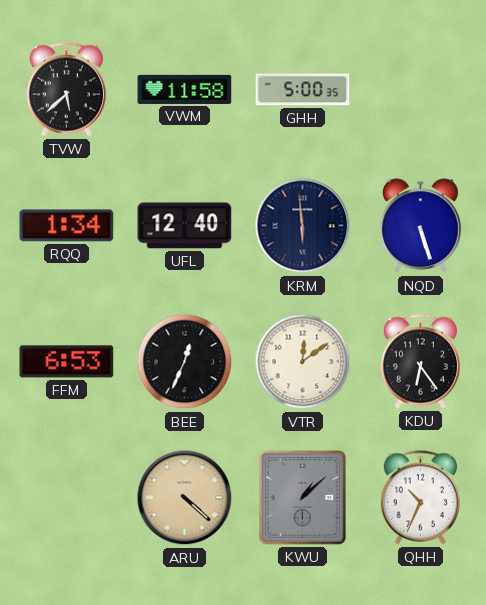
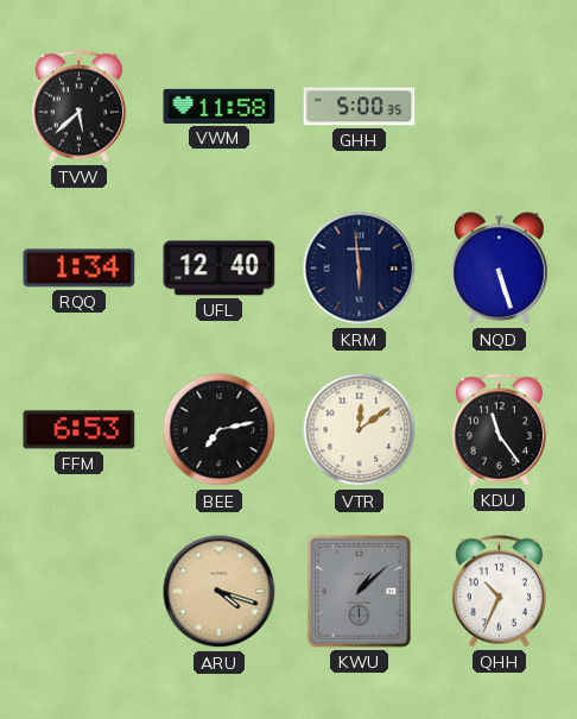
BEE: 12:34 -> 7:13 (220, 430)
KDU: 6:24 -> 11:24 (499, 430)
ARU: 4:22 -> 4:18 (220, 592)
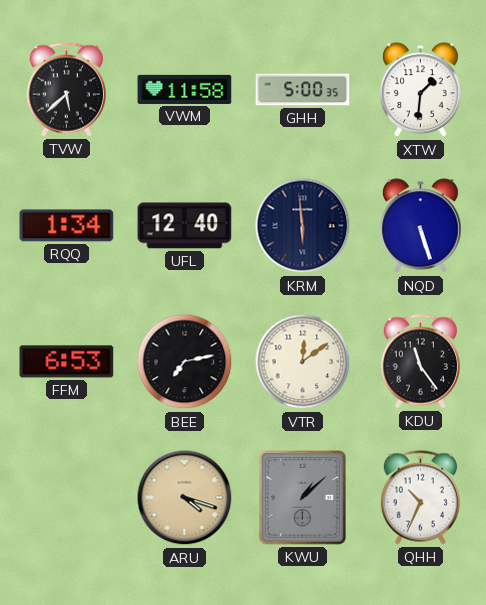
XTW: none -> 1:31 (421, 90)
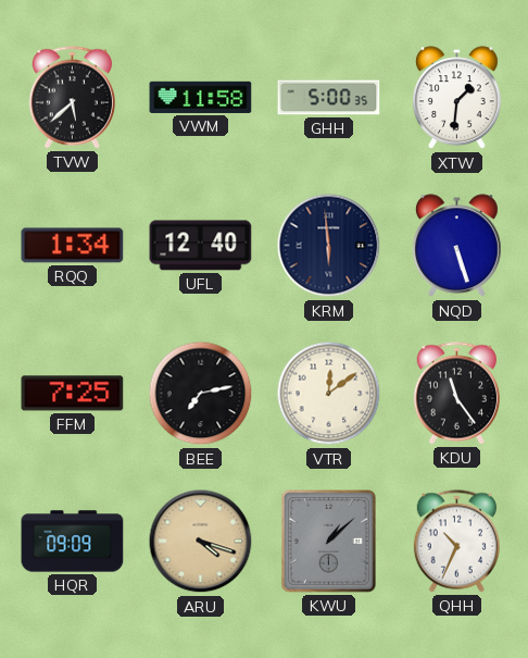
FFM: 6:53 -> 7:25 (73, 394)
HQR: none -> 09:09 (73, 542)
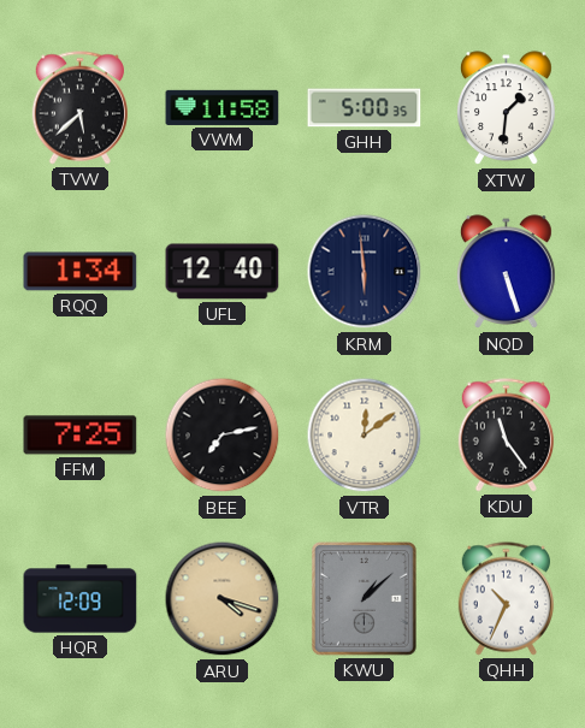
HQR: 09:09 -> 12:09 (81, 599)
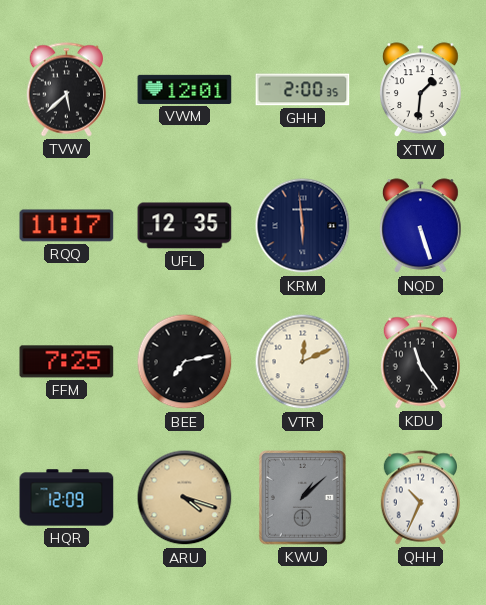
VWM: 11:58 -> 12:01 (185, 89)
GHH: 5:00 -> 2:00 (303, 90)
RQQ: 1:34 -> 11:17 (67, 226)
UFL: 12:40 -> 12:35 (185, 226)
VTR: 12:09 -> 12:11 (303, 362)
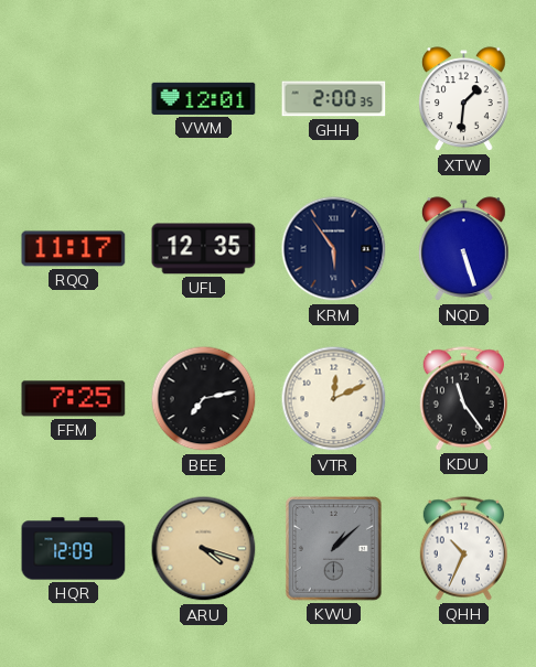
TVW: 5:38 -> none (66, 90)
KRM: 5:59 -> 5:54 (334, 249)
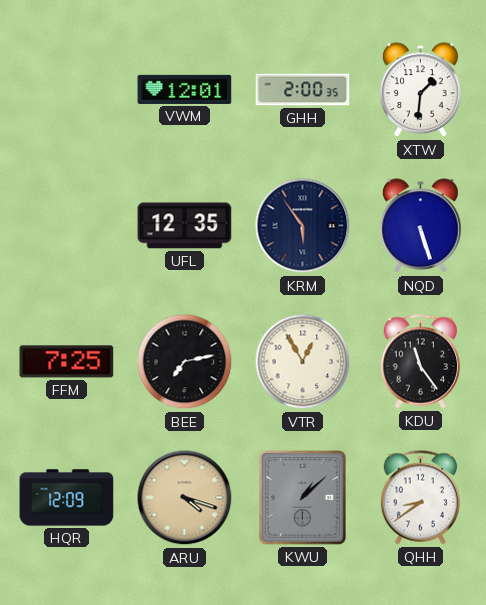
RQQ: 11:17 -> none (74, 249)
VTR: 12:11 -> 12:55 (303, 362)
QHH: 10:34 -> 8:39 (420, 498)
